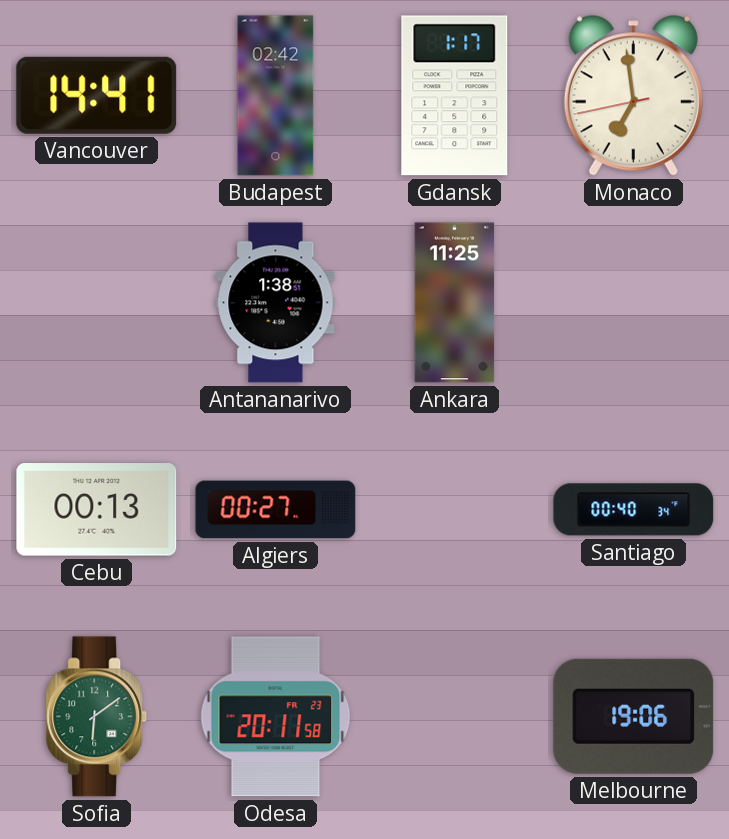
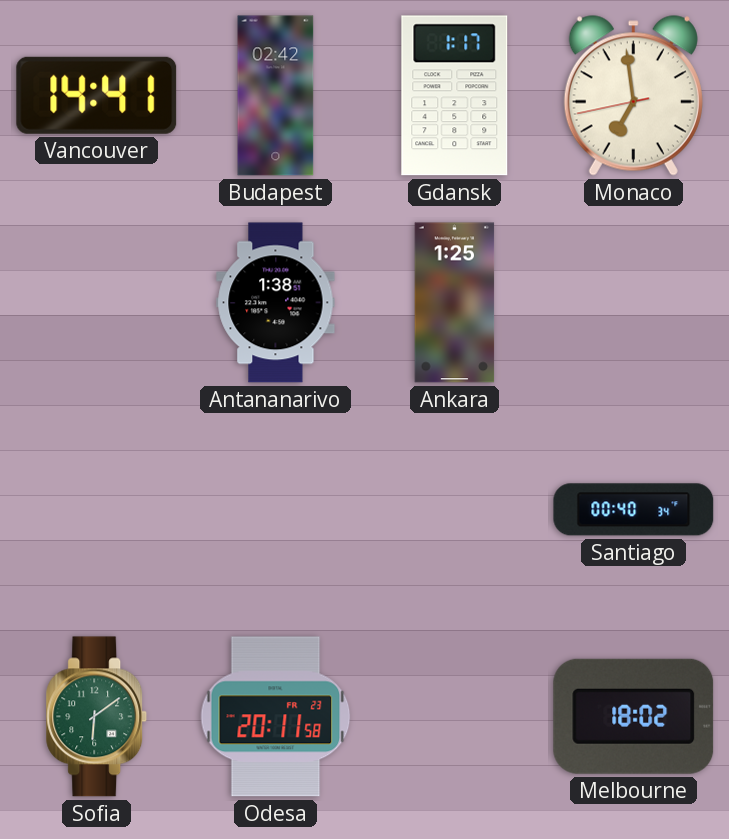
Ankara: 11:25 -> 1:25 (455, 303)
Cebu: 00:13 -> none (97, 510)
Algiers: 00:27 -> none (276, 510)
Melbourne: 19:06 -> 18:02 (634, 716)
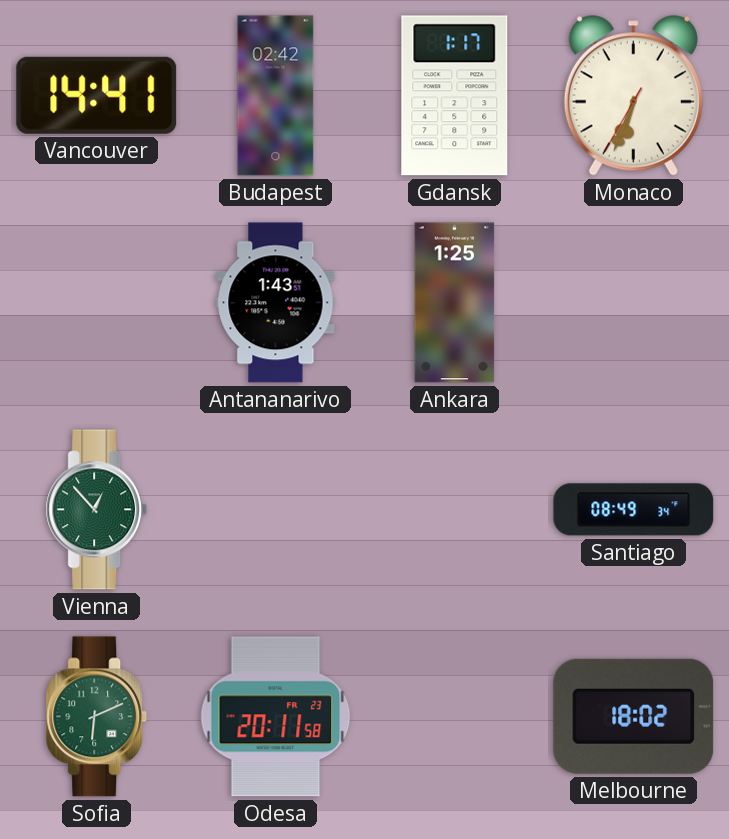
Monaco: 6:58 -> 6:33 (633, 96)
Antananarivo: 1:38 -> 1:43 (276, 303)
Vienna: none -> 12:53 (97, 510)
Santiago: 00:40 -> 08:49 (634, 510)
Sofia: 6:09 -> 6:11 (97, 717)
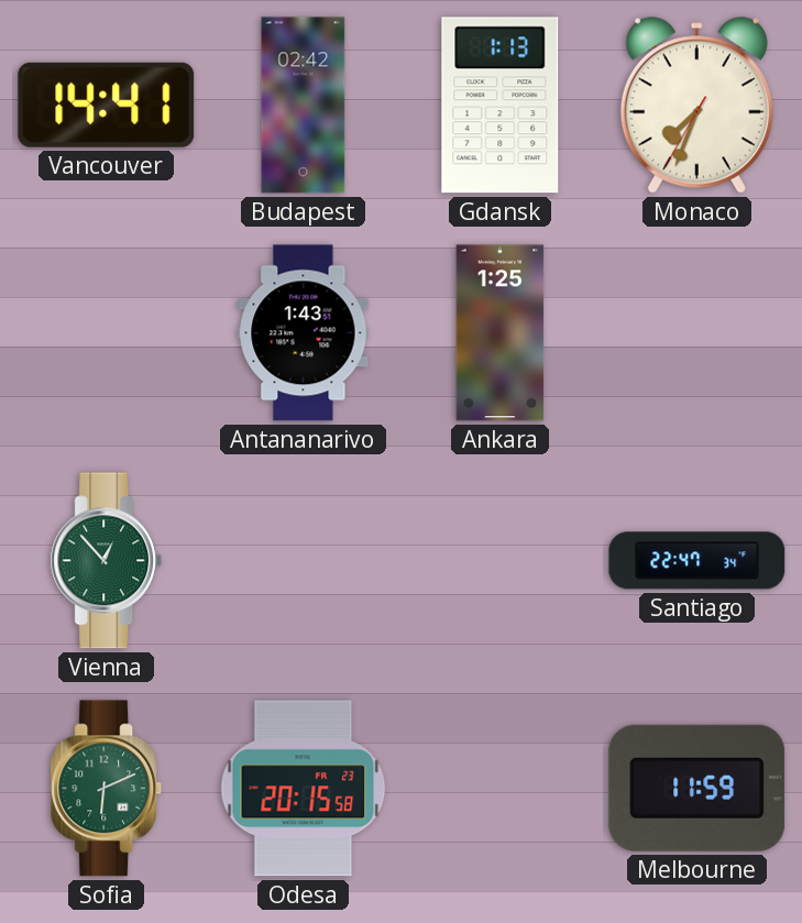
Gdansk: 1:17 -> 1:13 (501, 106)
Monaco: 6:33 -> 7:33 (696, 106)
Santiago: 08:49 -> 22:47 (697, 561)
Odesa: 20:11 -> 20:15 (304, 789)
Melbourne: 18:02 -> 11:59 (697, 788)
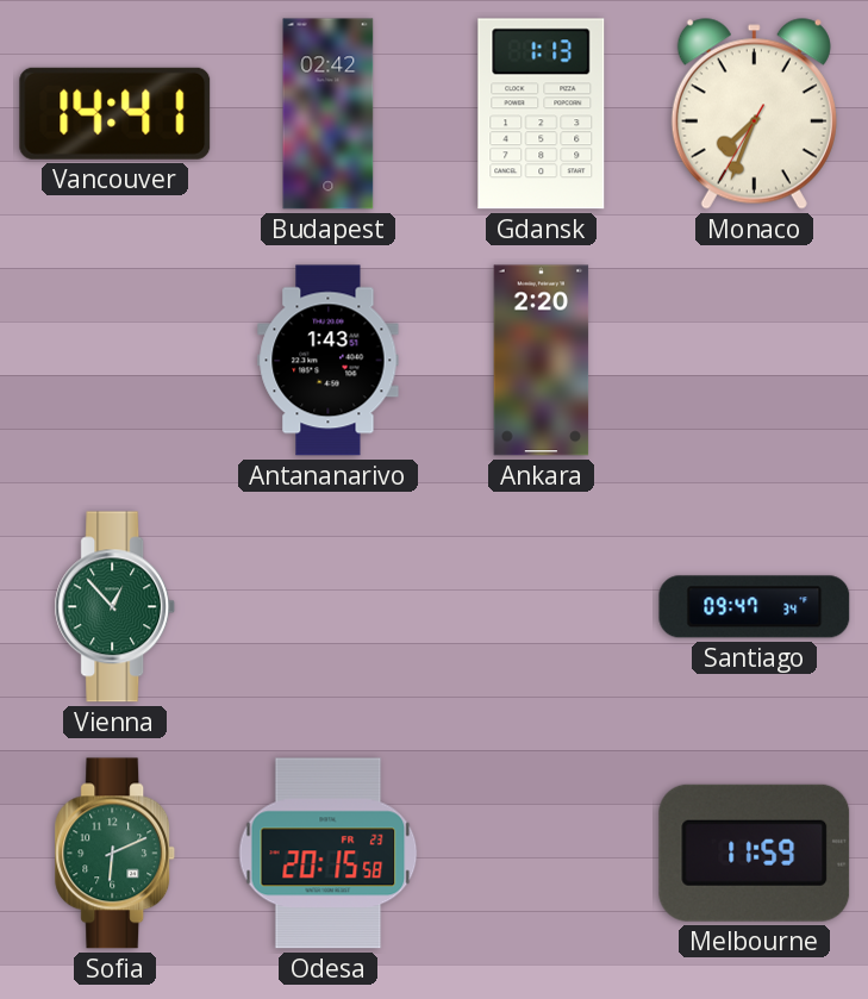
Ankara: 1:25 -> 2:20 (542, 361)
Santiago: 22:47 -> 09:47 (755, 607)
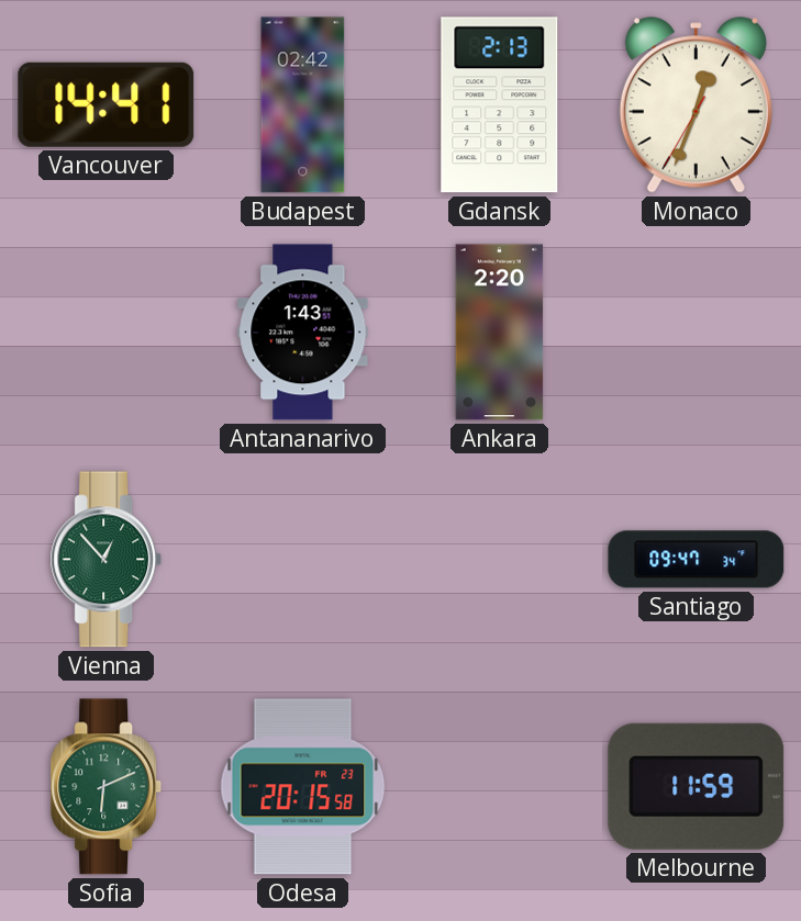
Gdansk: 1:13 -> 2:13 (500, 105)
Monaco: 7:33 -> 12:33 (696, 105)
